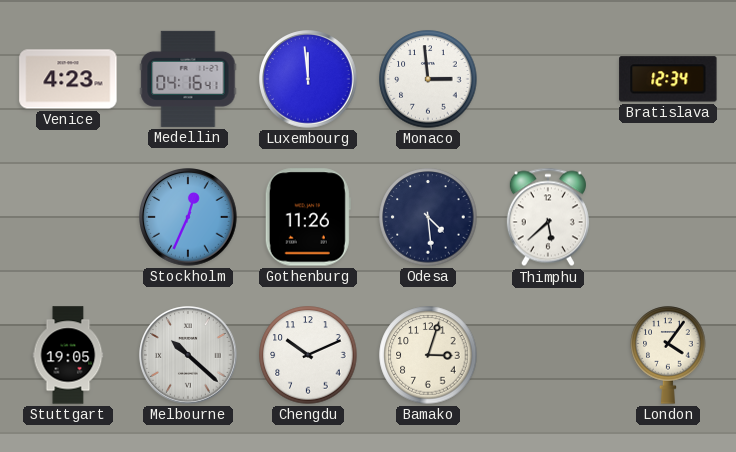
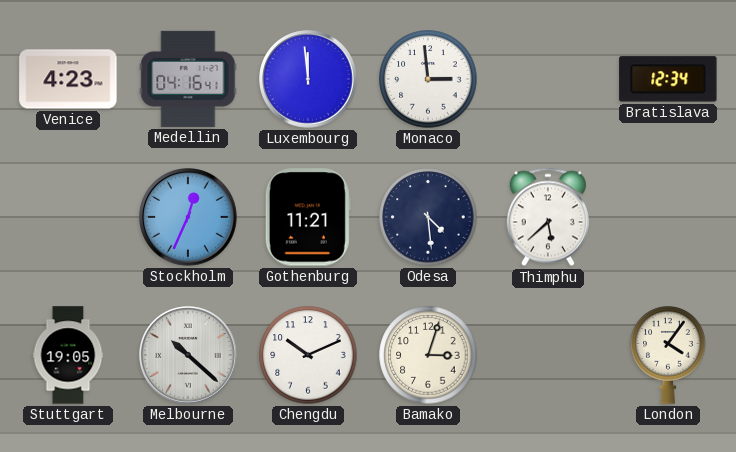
Gothenburg: 11:26 -> 11:21 (308, 217)
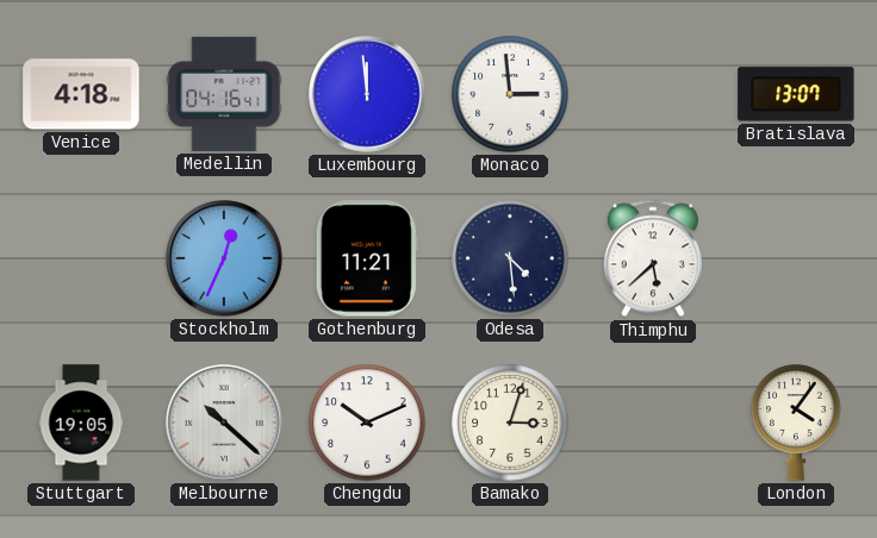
Venice: 4:23 -> 4:18 (81, 94)
Bratislava: 12:34 -> 13:07 (796, 94)
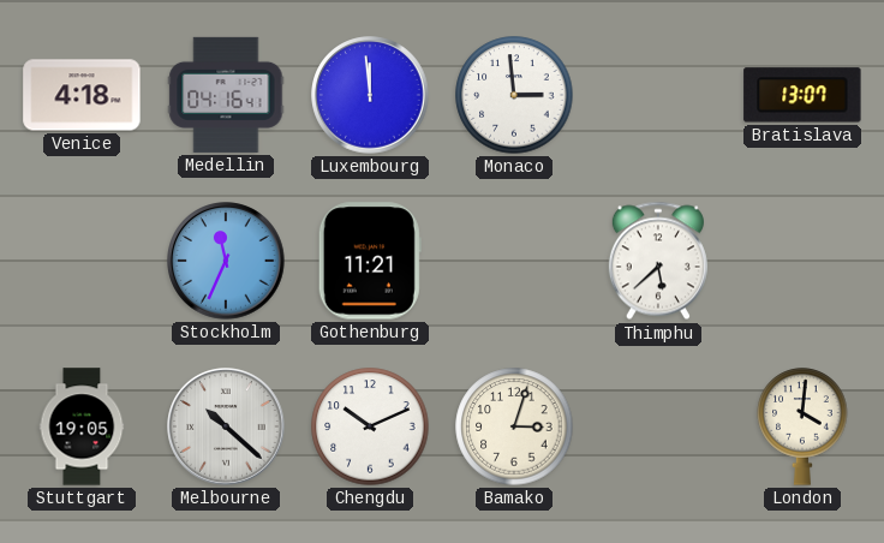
Stockholm: 12:34 -> 11:34 (226, 261)
Odesa: 4:29 -> none (510, 258)
London: 4:06 -> 4:01 (802, 426)
